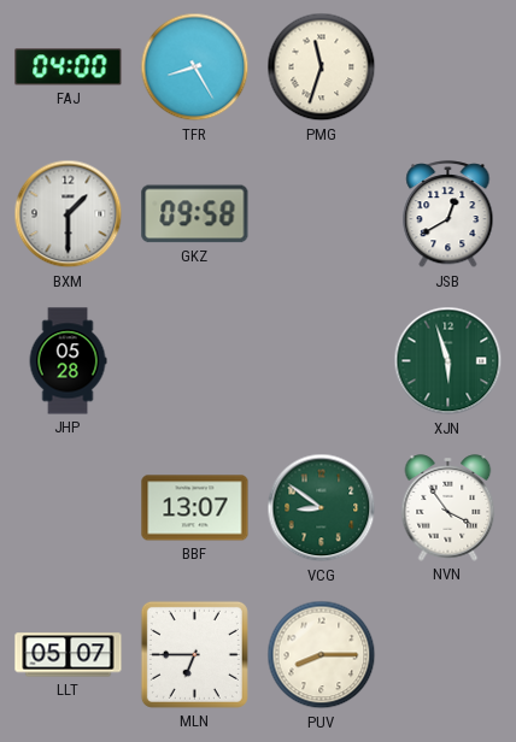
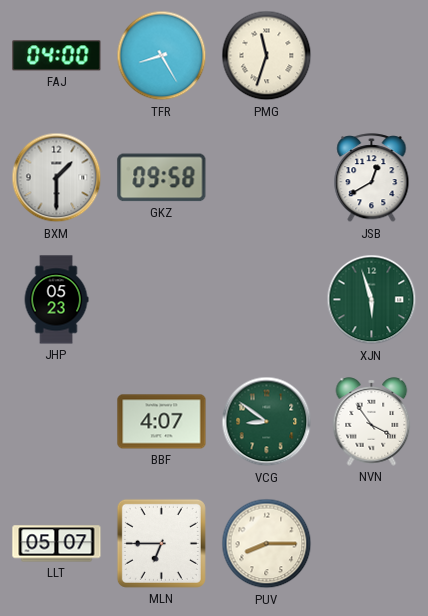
JHP: 05:28 -> 05:23 (56, 300)
BBF: 13:07 -> 4:07 (162, 422)
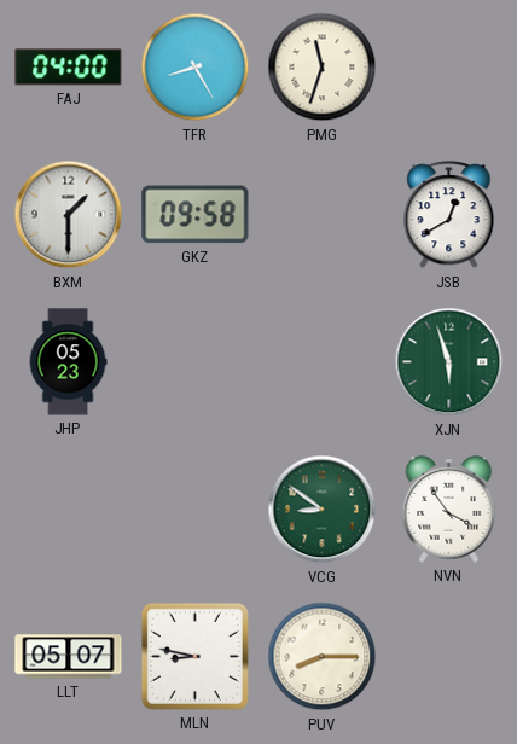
BBF: 4:07 -> none (162, 422)
MLN: 6:45 -> 8:47 (194, 656)
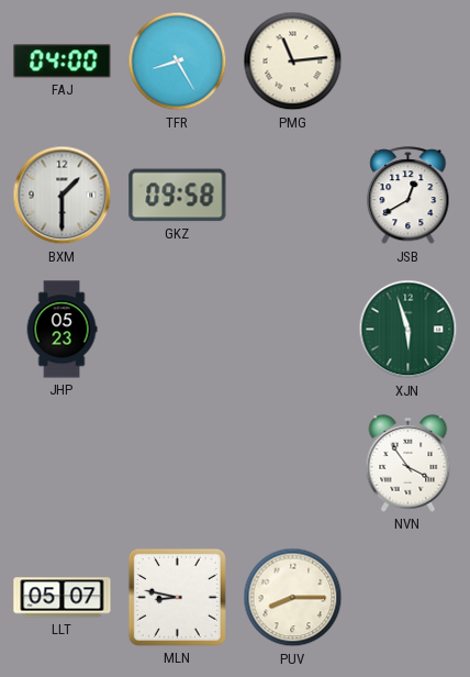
PMG: 11:33 -> 11:14 (293, 62)
VCG: 8:51 -> none (323, 510)
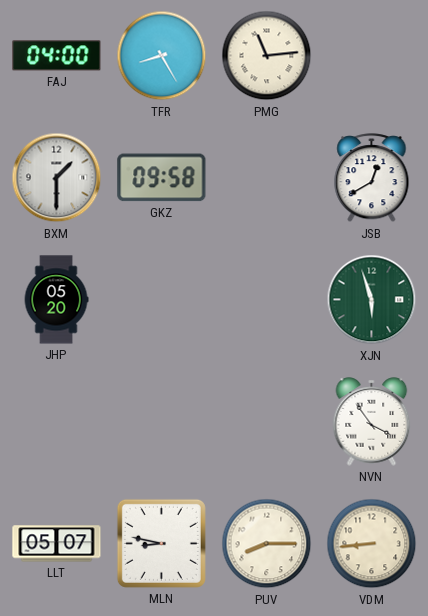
JHP: 05:23 -> 05:20 (56, 300)
VDM: none -> 8:44 (372, 544)
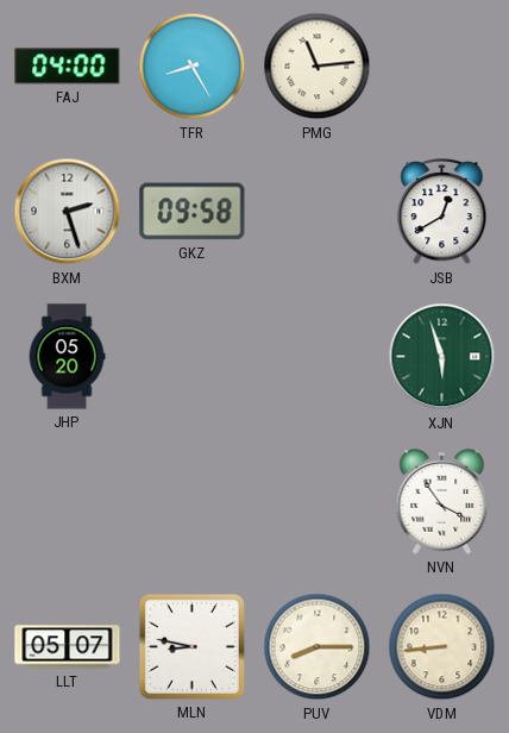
BXM: 1:30 -> 2:27 (68, 212)
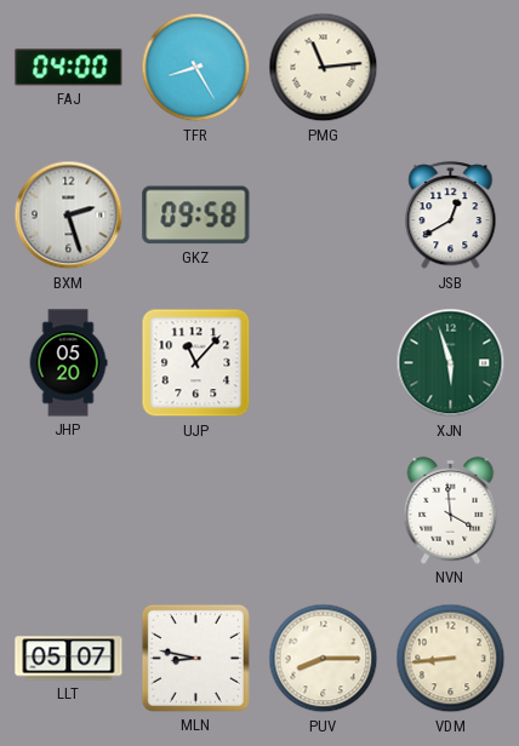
UJP: none -> 11:07 (196, 363)
NVN: 3:54 -> 3:59 (451, 511)
